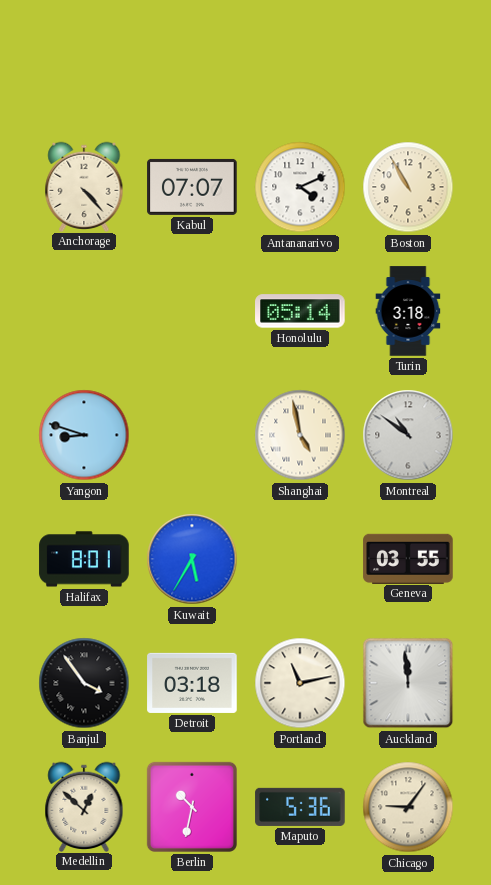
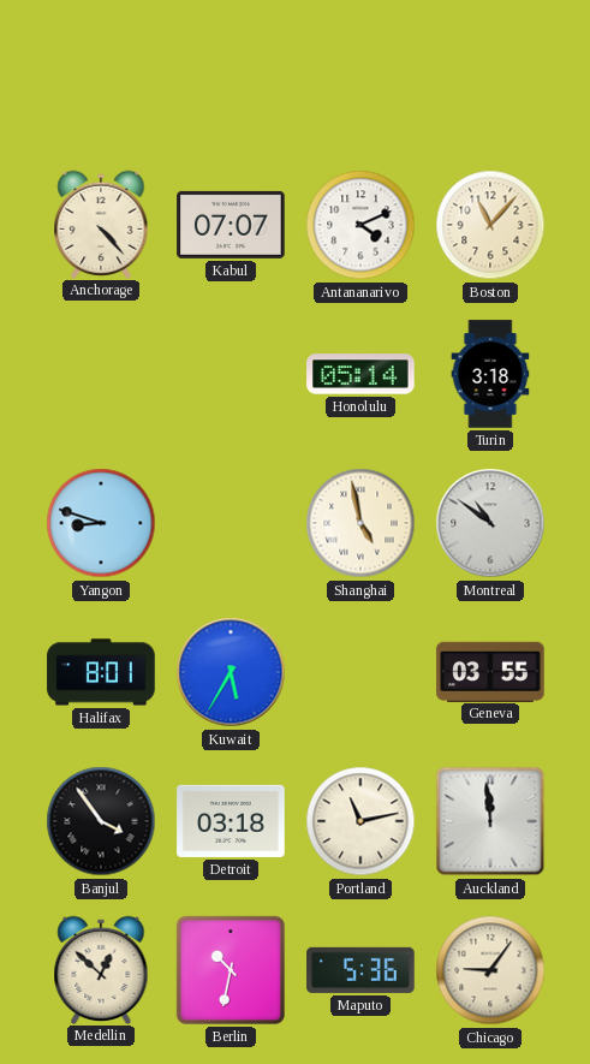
Boston: 10:55 -> 11:07 (490, 225)
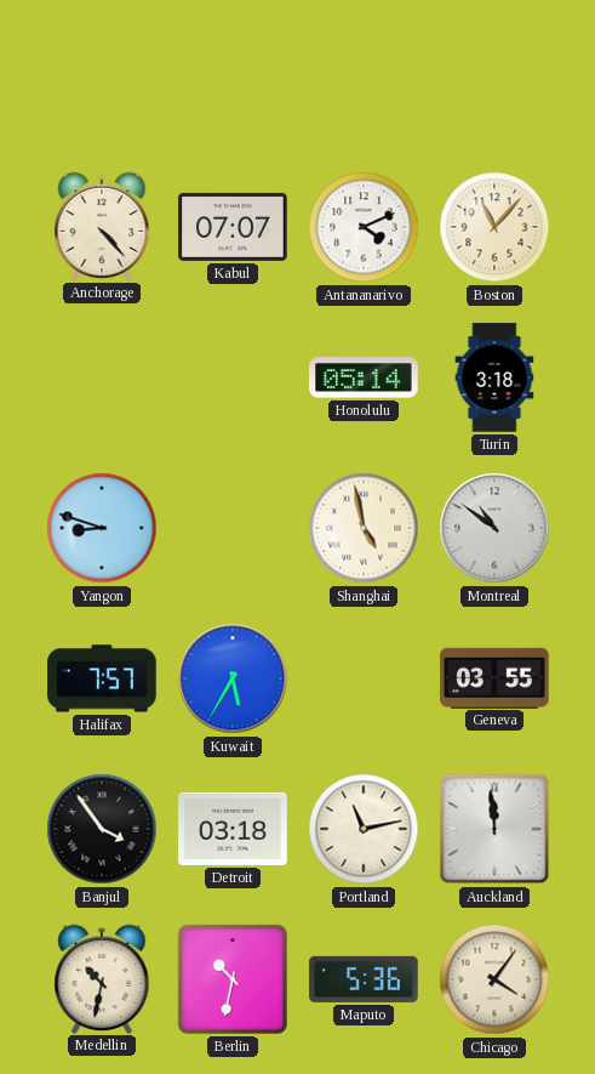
Halifax: 8:01 -> 7:57 (102, 678)
Medellin: 12:52 -> 10:32 (102, 978)
Chicago: 9:06 -> 4:06 (494, 979)
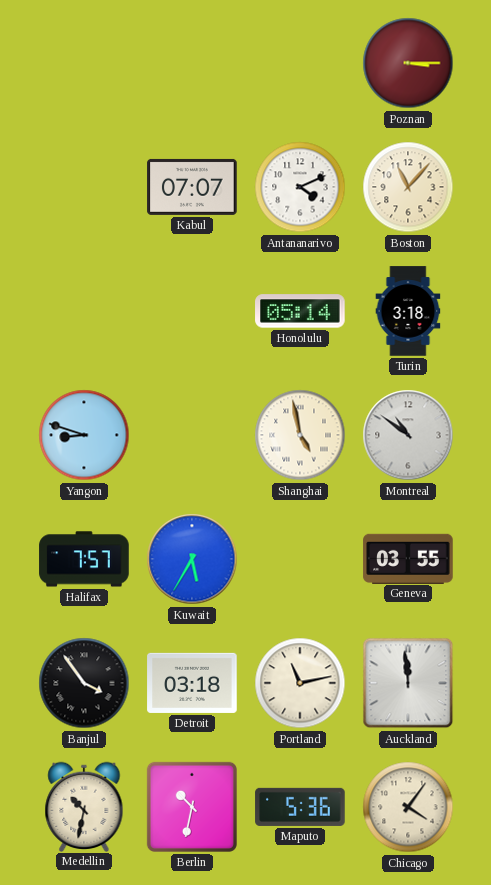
Poznan: none -> 3:15 (408, 63)
Anchorage: 4:23 -> none (102, 226)
